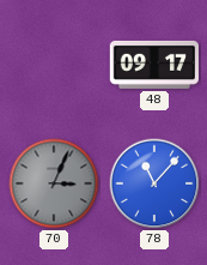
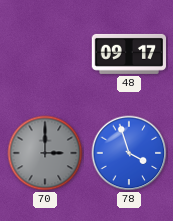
70: 3:04 -> 3:00 (45, 153)
78: 11:07 -> 3:57 (129, 153)
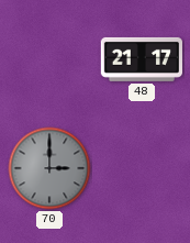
48: 09:17 -> 21:17 (141, 59)
78: 3:57 -> none (129, 153)
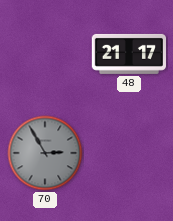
70: 3:00 -> 2:55 (45, 153)
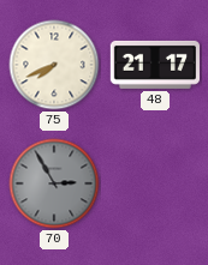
75: none -> 7:41 (54, 65)
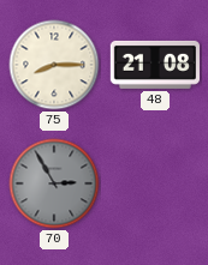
75: 7:41 -> 8:15 (54, 65)
48: 21:17 -> 21:08 (154, 65)
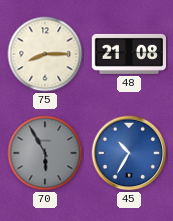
70: 2:55 -> 5:55 (45, 153)
45: none -> 10:35 (129, 153)
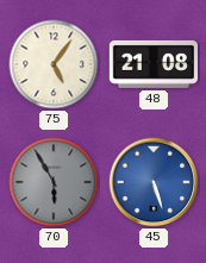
75: 8:15 -> 5:06 (54, 64)
45: 10:35 -> 5:27 (154, 182)
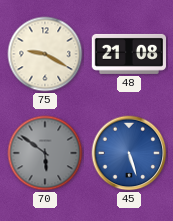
75: 5:06 -> 9:20 (45, 54)
70: 5:55 -> 5:51 (45, 153)
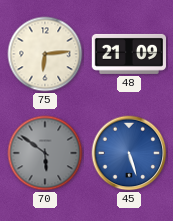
75: 9:20 -> 6:14 (45, 54)
48: 21:08 -> 21:09 (128, 54)
